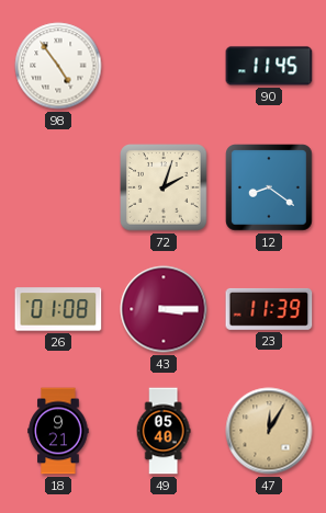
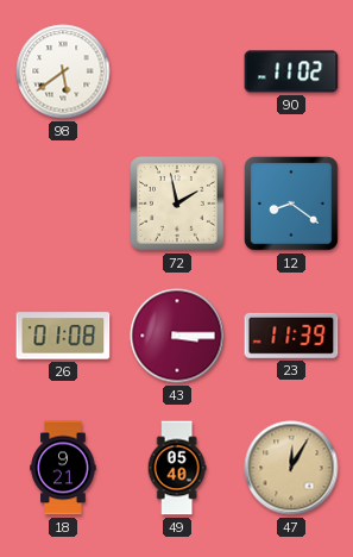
98: 4:54 -> 5:39 (63, 71)
90: 11:45 -> 11:02 (291, 71)
72: 2:03 -> 1:58 (178, 205)
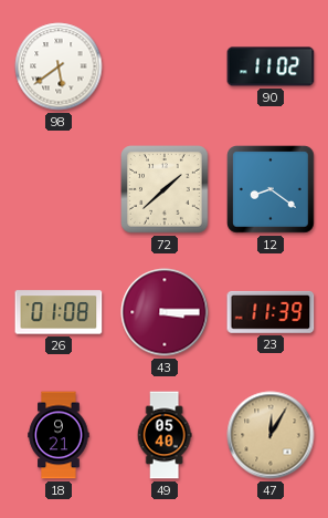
72: 1:58 -> 1:38 (166, 190)
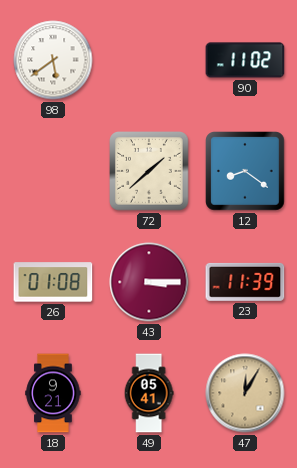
49: 05:40 -> 05:41 (149, 393)
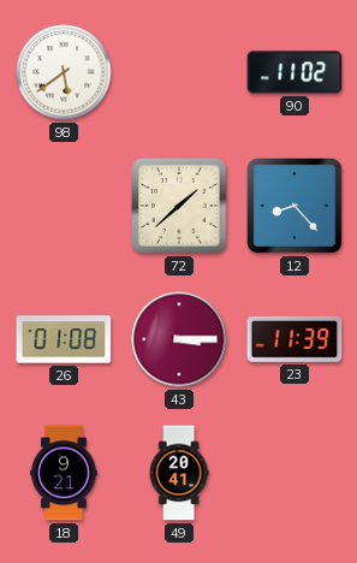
12: 8:21 -> 8:23 (296, 207)
49: 05:41 -> 20:41 (179, 473)
47: 12:05 -> none (245, 393)
